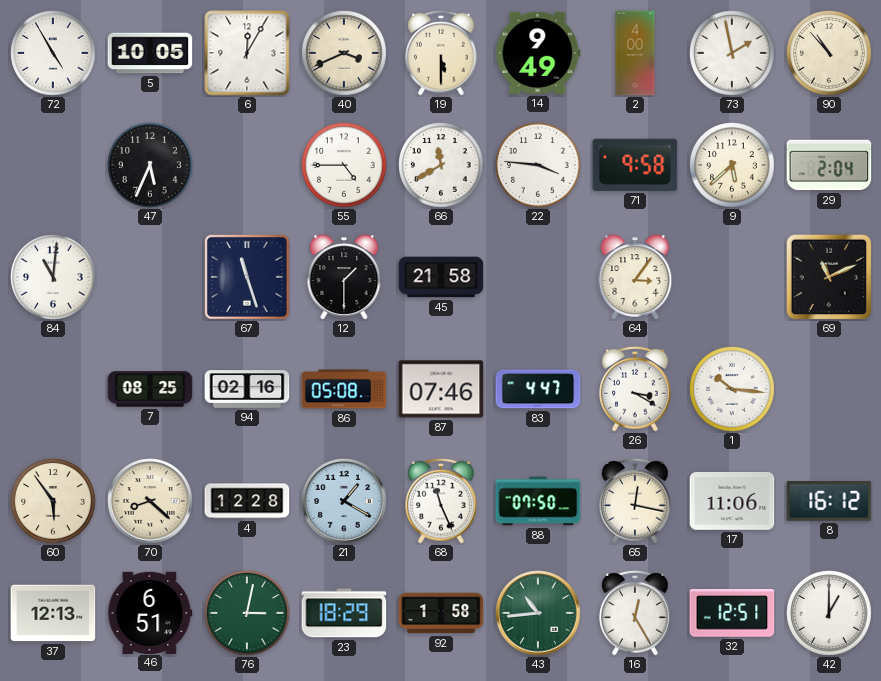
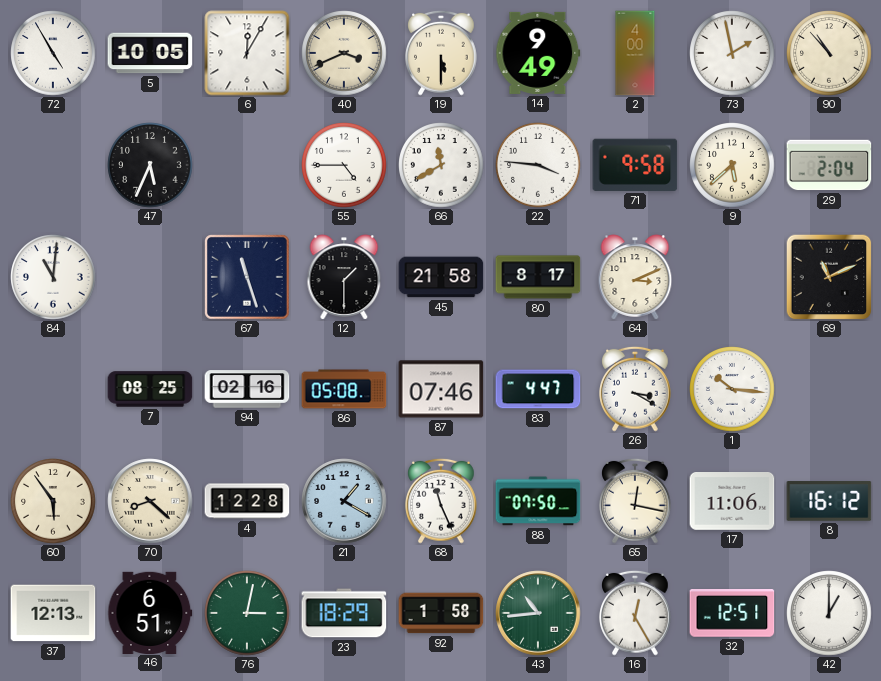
80: none -> 8:17 (538, 277)
64: 3:06 -> 3:11 (635, 277)
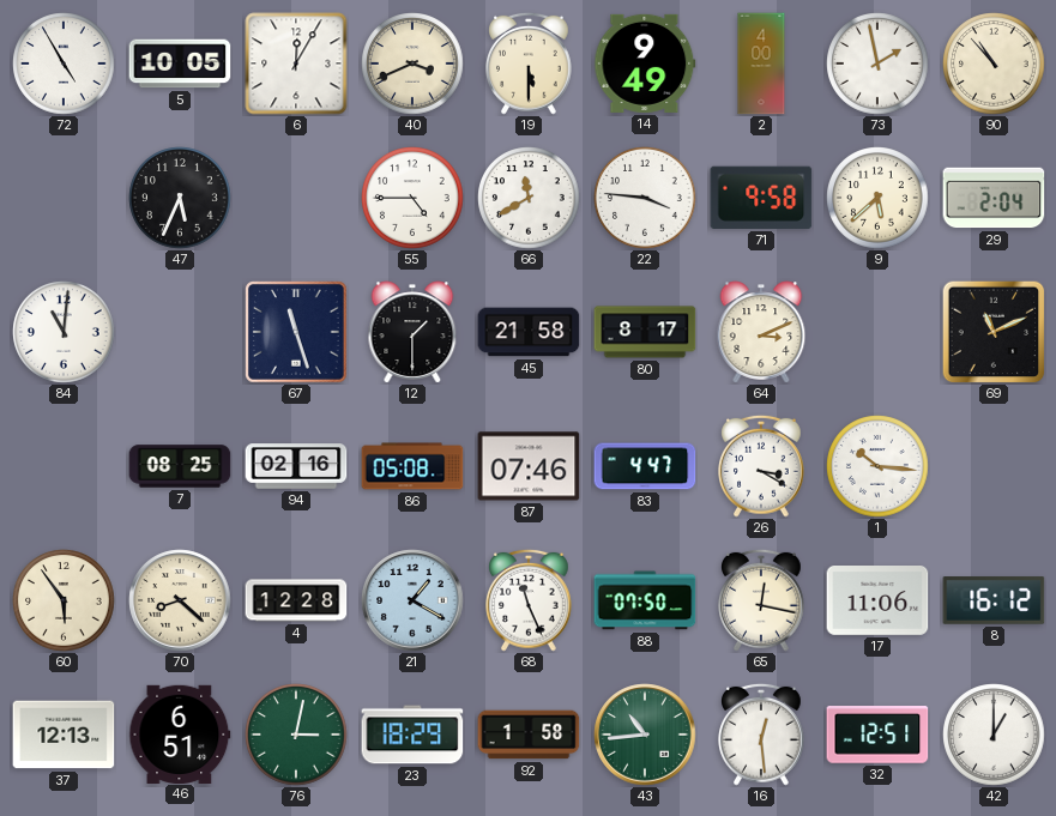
16: 12:25 -> 12:29 (761, 735)
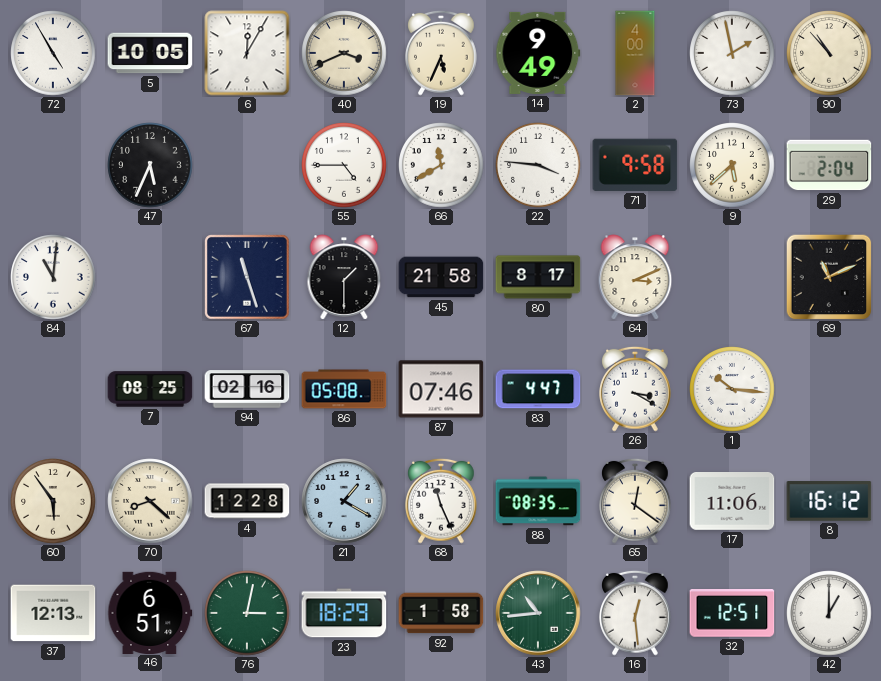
19: 5:30 -> 5:34 (441, 53)
88: 07:50 -> 08:35 (538, 501)
65: 12:17 -> 12:21 (635, 501)
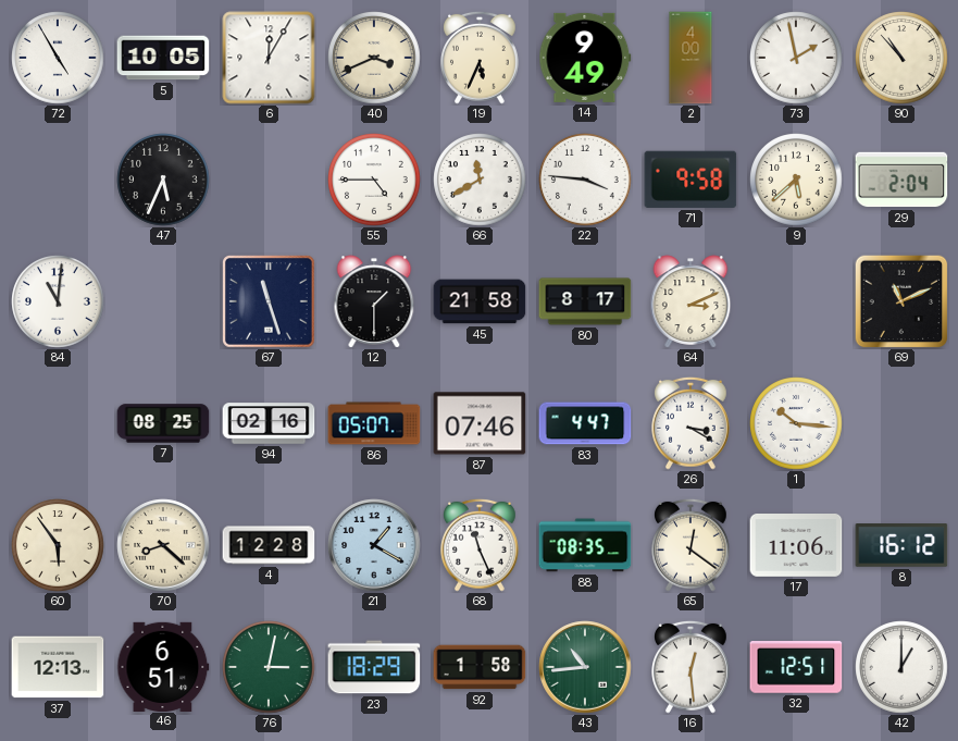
86: 05:08 -> 05:07 (374, 423)
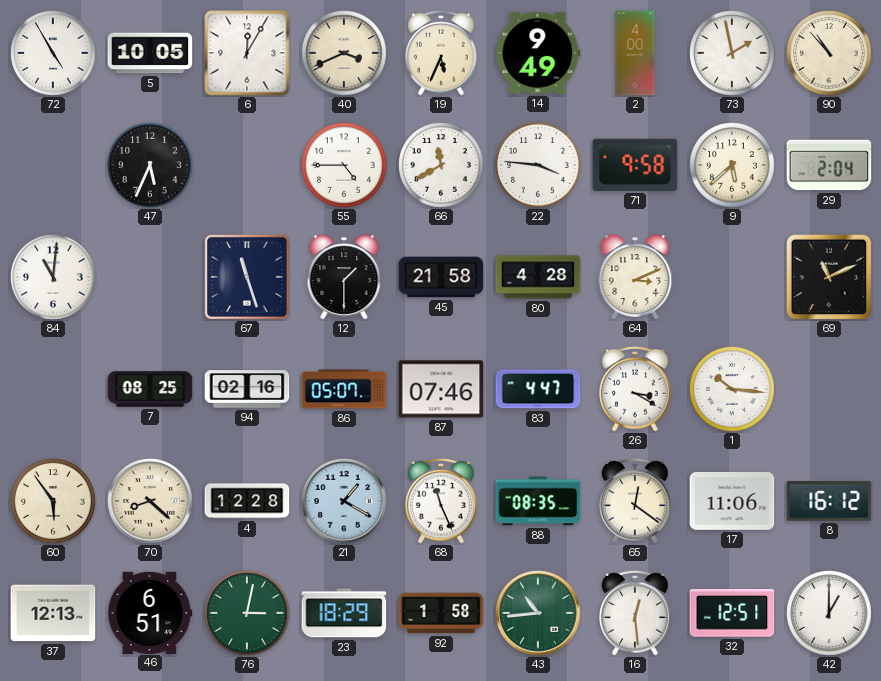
80: 8:17 -> 4:28 (538, 277)
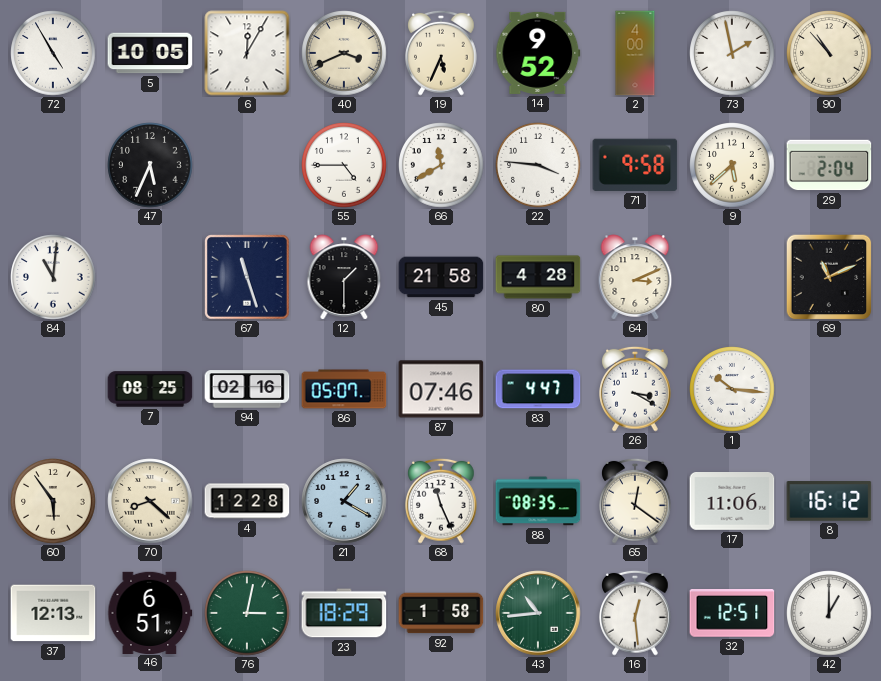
14: 9:49 -> 9:52 (538, 53)
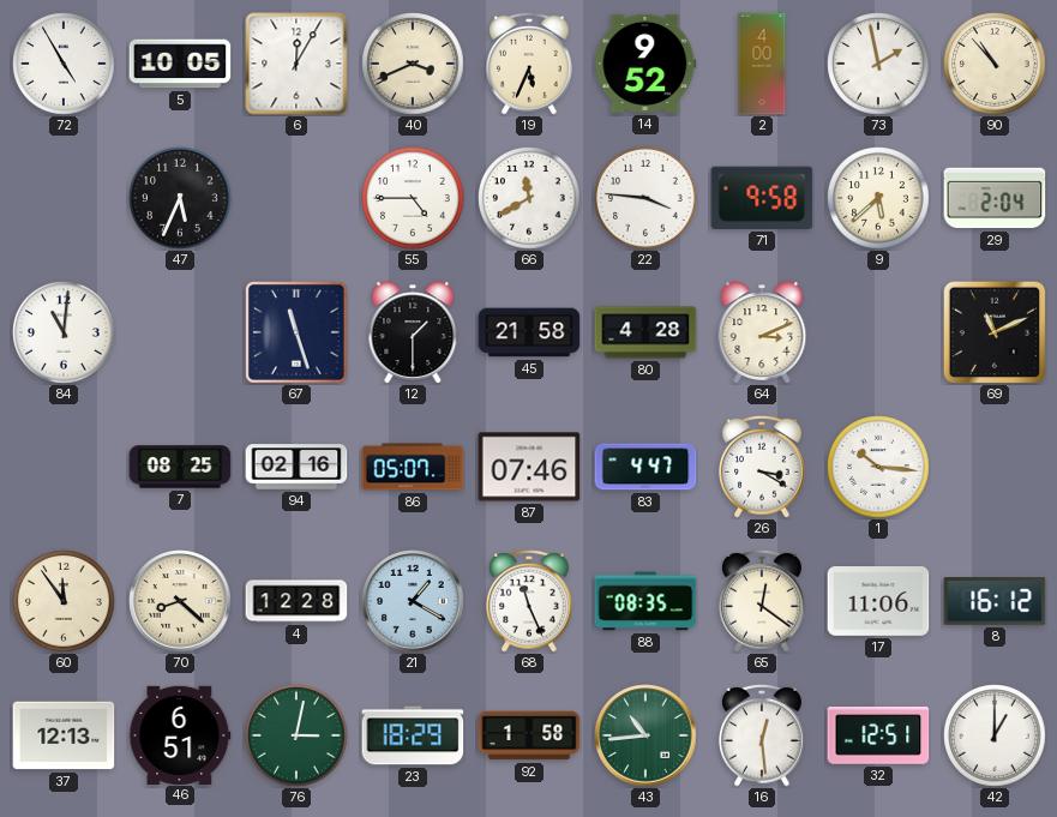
60: 5:54 -> 11:54 (64, 601)
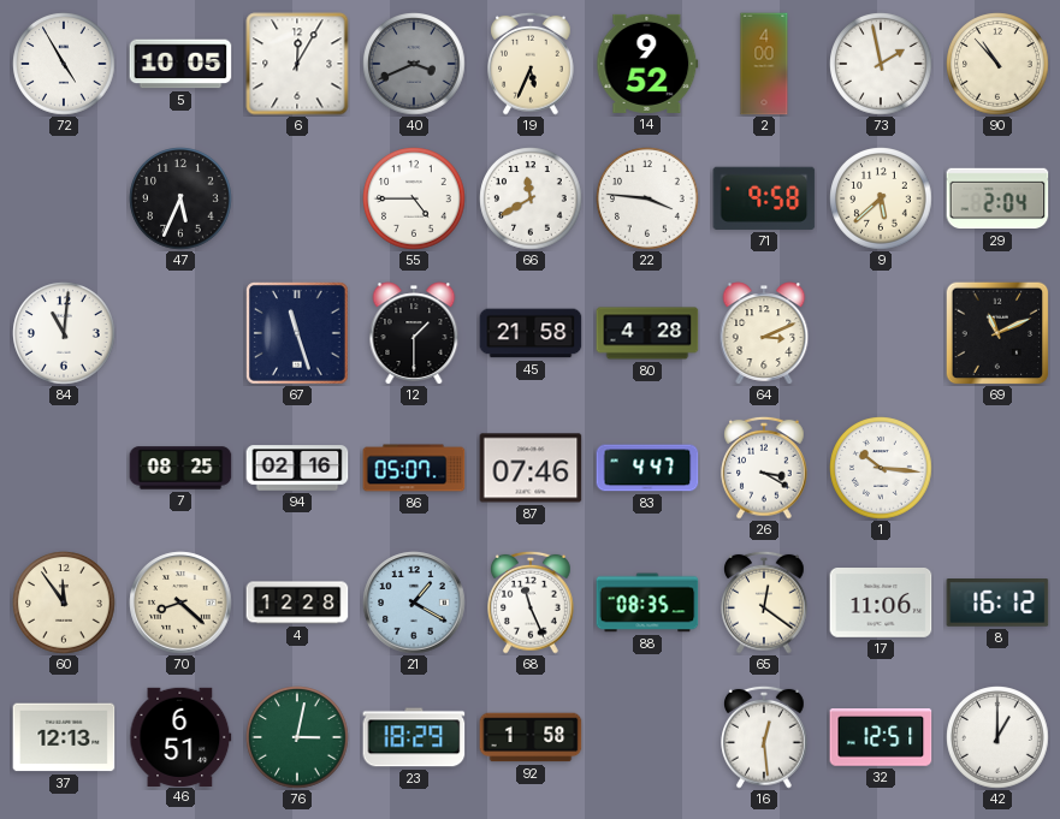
40 dial: cream -> grey (414, 64)
43: 10:44 -> none (645, 735)
